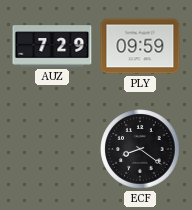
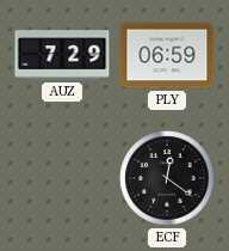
PLY: 09:59 -> 06:59 (167, 55)
ECF: 8:21 -> 12:21 (167, 178)
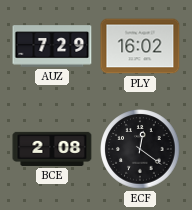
PLY: 06:59 -> 16:02 (140, 46)
BCE: none -> 2:08 (52, 149)
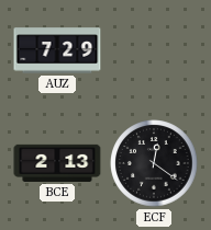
PLY: 16:02 -> none (140, 46)
BCE: 2:08 -> 2:13 (57, 163)
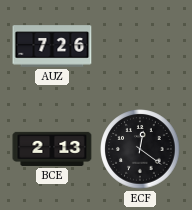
AUZ: 7:29 -> 7:26 (52, 46)
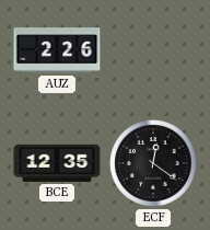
AUZ: 7:26 -> 2:26 (57, 50)
BCE: 2:13 -> 12:35 (57, 163)
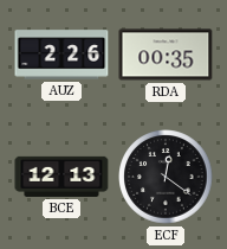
RDA: none -> 00:35 (166, 55)
BCE: 12:35 -> 12:13 (61, 177)
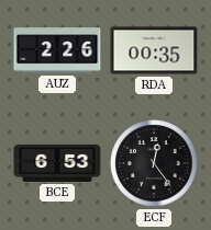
BCE: 12:13 -> 6:53 (57, 163)
ECF: 12:21 -> 12:24 (154, 163)
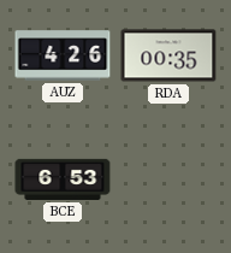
AUZ: 2:26 -> 4:26 (63, 55)
ECF: 12:24 -> none (154, 163)
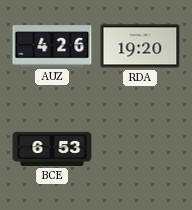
RDA: 00:35 -> 19:20 (140, 46)
